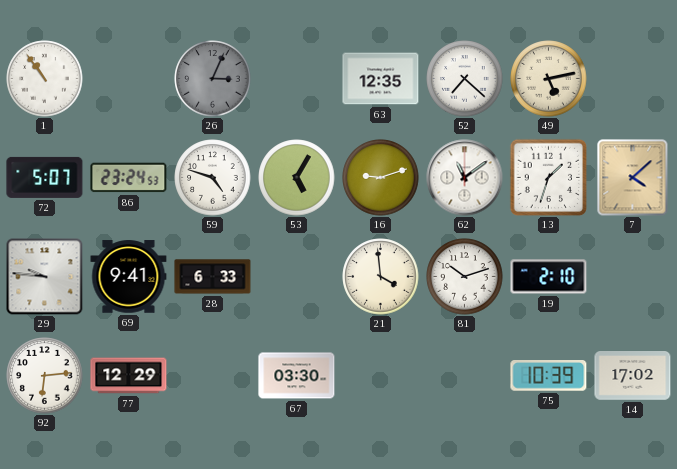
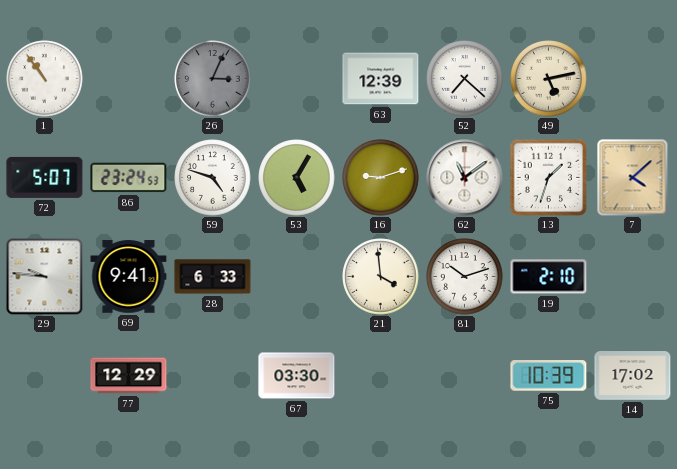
63: 12:35 -> 12:39 (381, 79)
92: 6:14 -> none (45, 376)
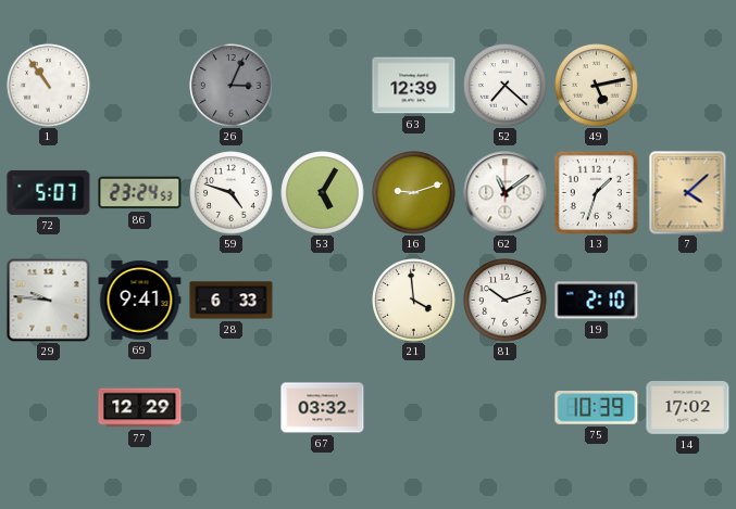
67: 03:30 -> 03:32 (323, 408)
